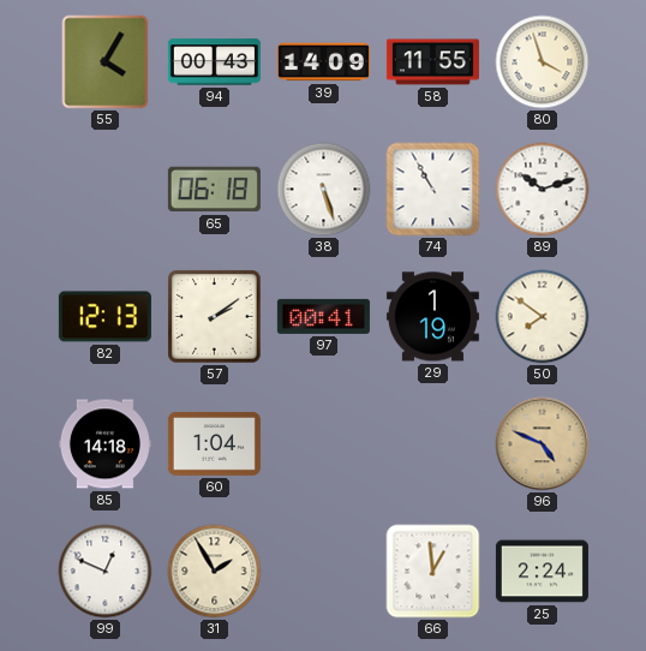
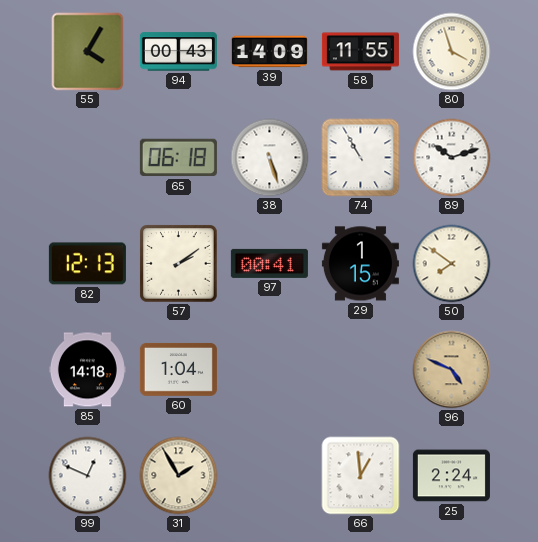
29: 1:19 -> 1:15 (360, 264)
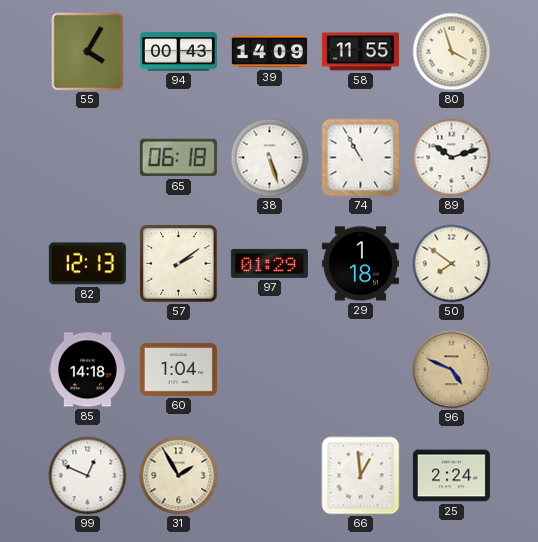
97: 00:41 -> 01:29 (269, 263)
29: 1:15 -> 1:18 (360, 264)
